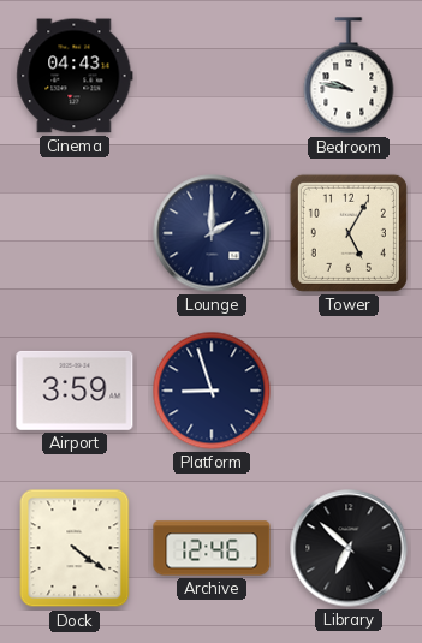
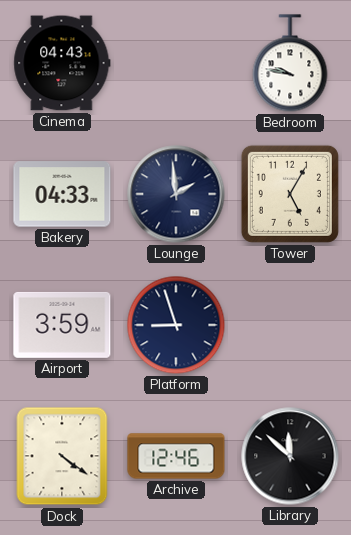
Bakery: none -> 04:33 (62, 194)
Lounge: 2:00 -> 1:59 (176, 194)
Library: 6:52 -> 11:52 (290, 456)
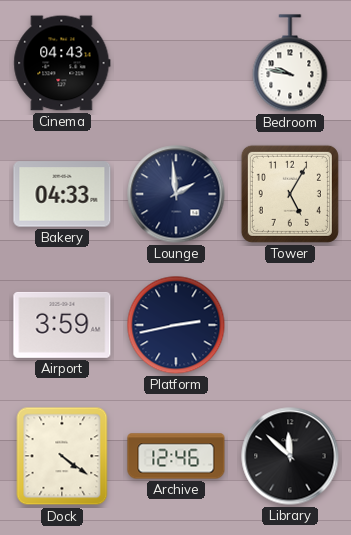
Platform: 8:57 -> 2:43 (176, 325)
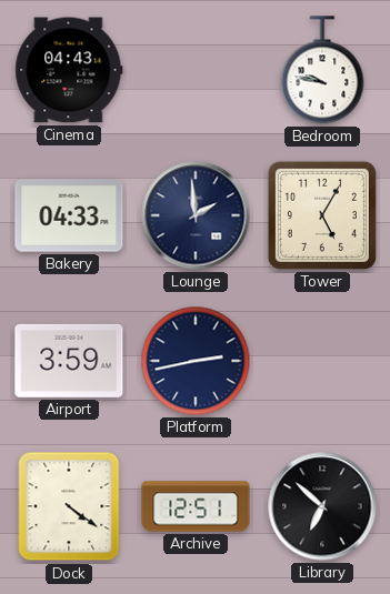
Archive: 12:46 -> 12:51 (196, 506)
Library: 11:52 -> 6:52 (322, 506)
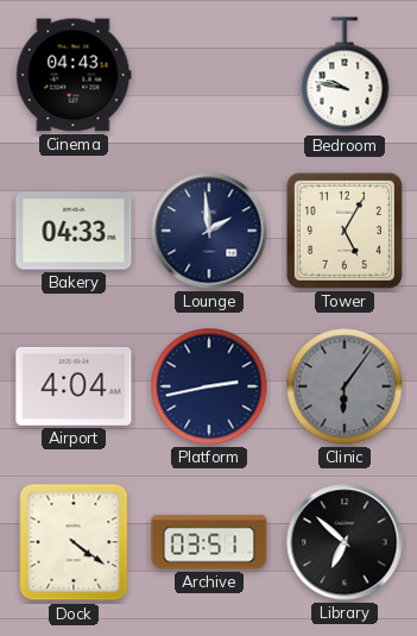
Airport: 3:59 -> 4:04 (74, 386)
Clinic: none -> 6:06 (345, 386)
Archive: 12:51 -> 03:51 (209, 542)
